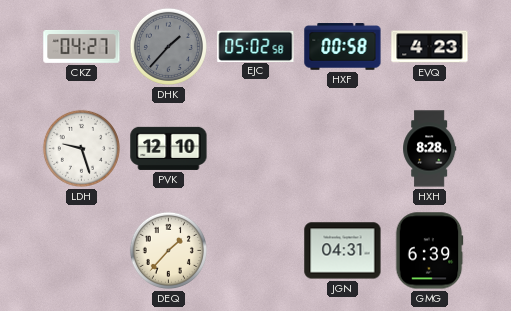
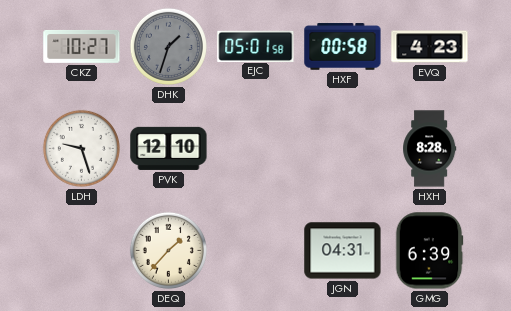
CKZ: 04:27 -> 10:27 (82, 46)
DHK: 1:37 -> 1:33 (168, 46)
EJC: 05:02 -> 05:01 (256, 46)
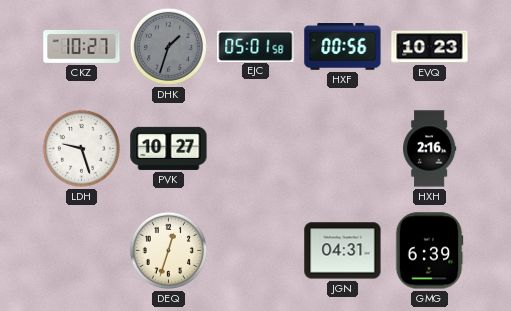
HXF: 00:58 -> 00:56 (343, 47)
EVQ: 4:23 -> 10:23 (430, 47)
PVK: 12:10 -> 10:27 (169, 148)
HXH: 8:28 -> 2:16 (430, 149)
DEQ: 1:37 -> 12:33 (168, 250)
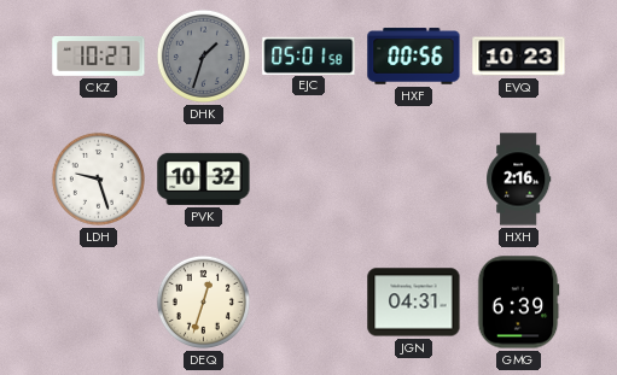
PVK: 10:27 -> 10:32 (204, 178)
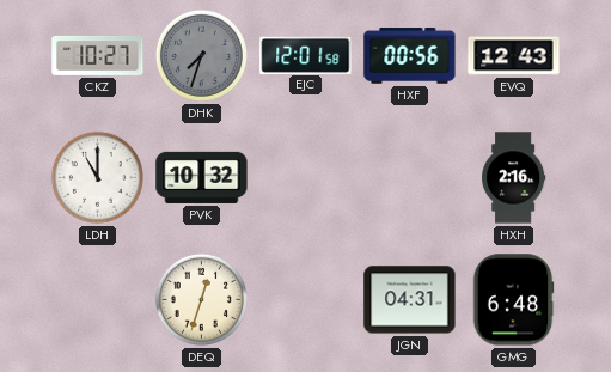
DHK: 1:33 -> 7:33 (201, 55)
EJC: 05:01 -> 12:01 (306, 55)
EVQ: 10:23 -> 12:43 (514, 56)
LDH: 9:27 -> 11:00 (97, 177)
GMG: 6:39 -> 6:48 (513, 300)
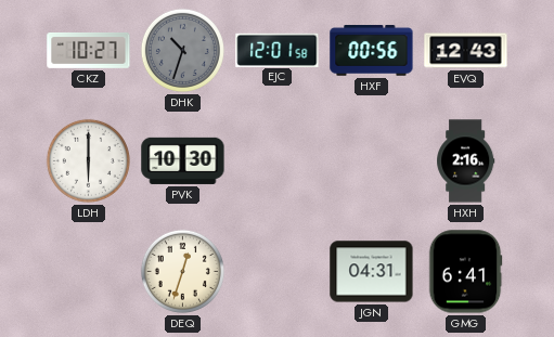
DHK: 7:33 -> 10:33 (182, 50)
LDH: 11:00 -> 6:00 (88, 160)
PVK: 10:32 -> 10:30 (183, 160)
GMG: 6:48 -> 6:41 (465, 272)
